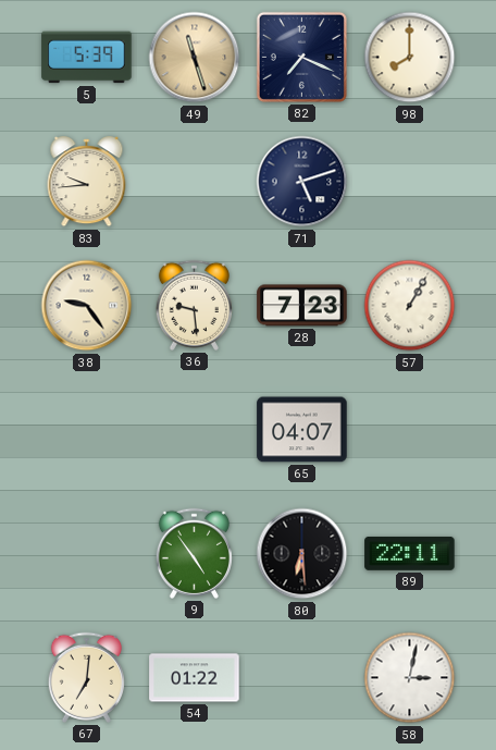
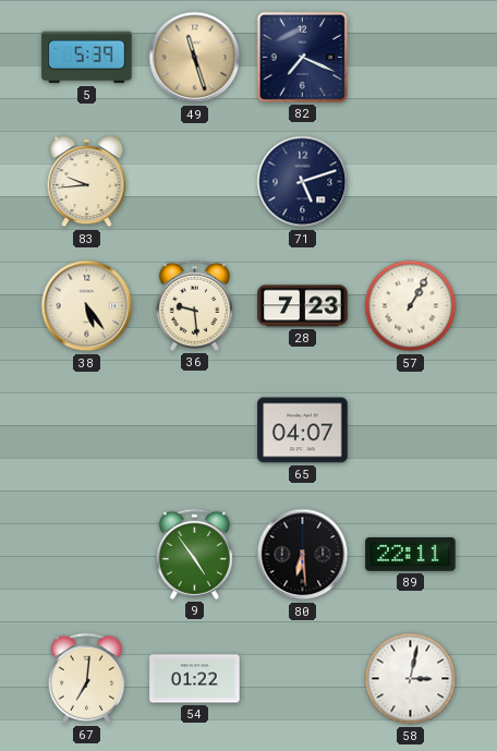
98: 8:00 -> none (410, 58)
38: 9:24 -> 5:24 (87, 306)
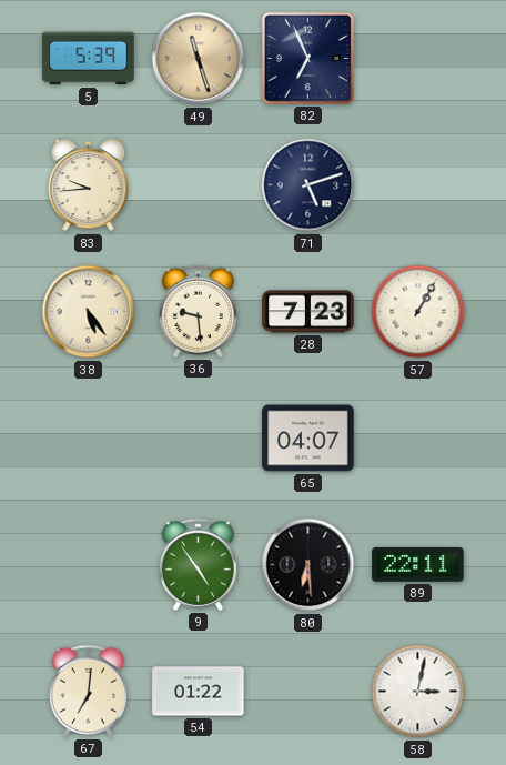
82: 7:19 -> 6:56 (307, 58)
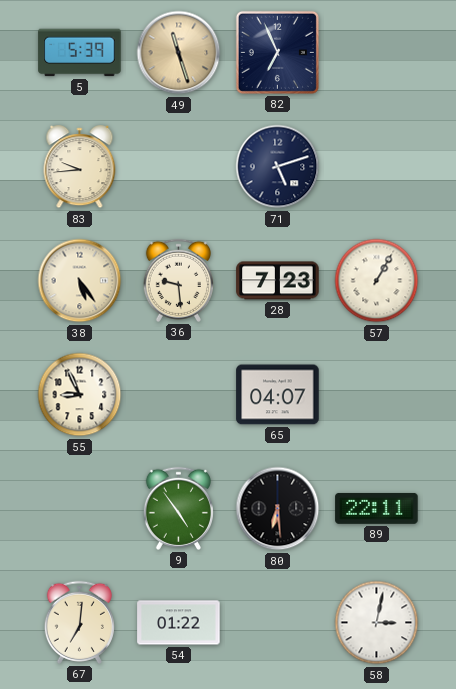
55: none -> 8:56 (80, 395)
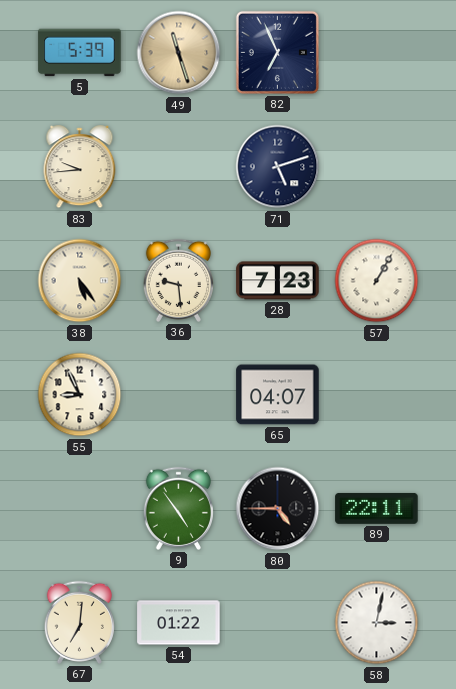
80: 6:29 -> 4:45 (278, 509)
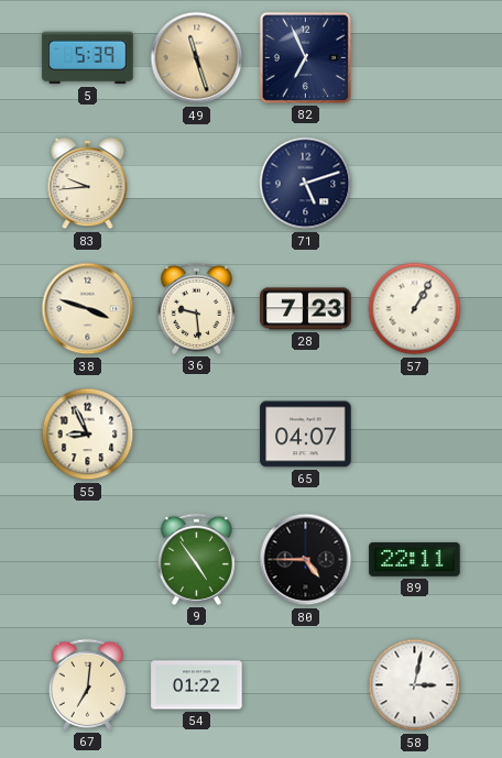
38: 5:24 -> 3:48 (88, 309)
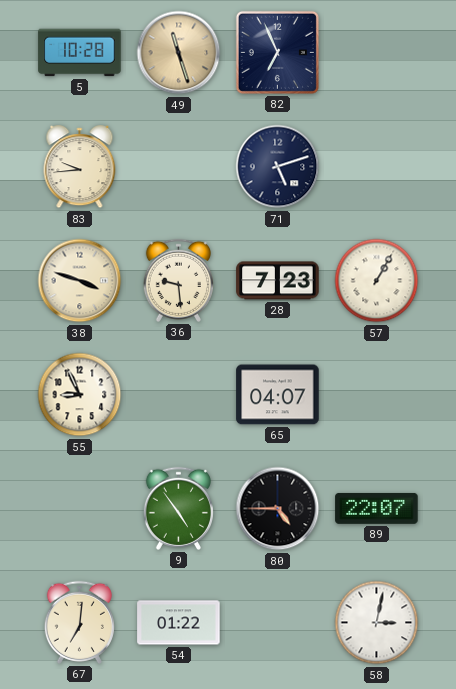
5: 5:39 -> 10:28 (80, 53)
89: 22:11 -> 22:07 (377, 508)
